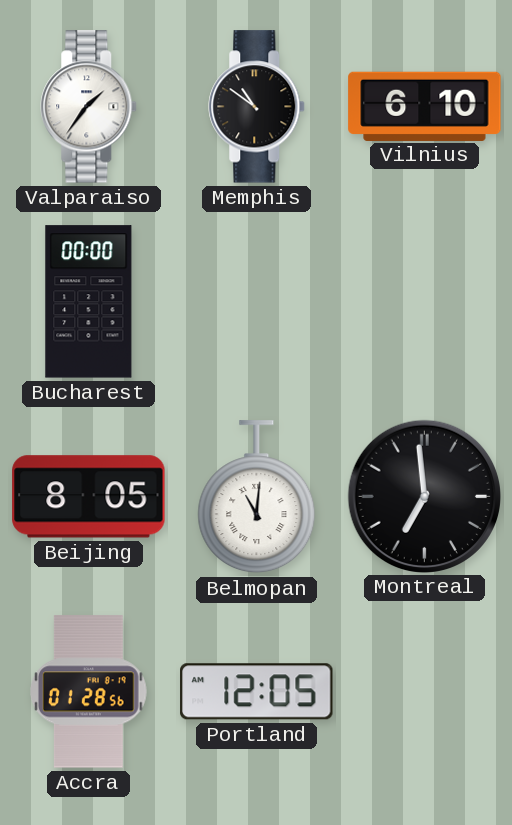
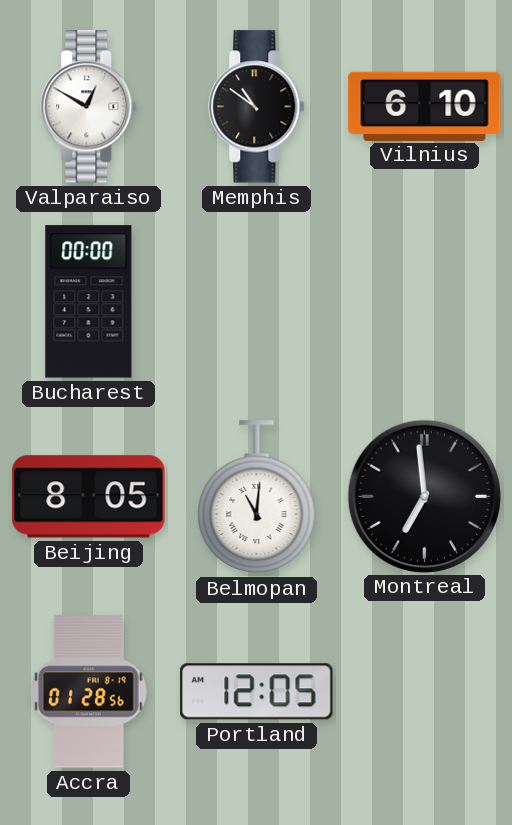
Valparaiso: 1:36 -> 12:50 (89, 107)
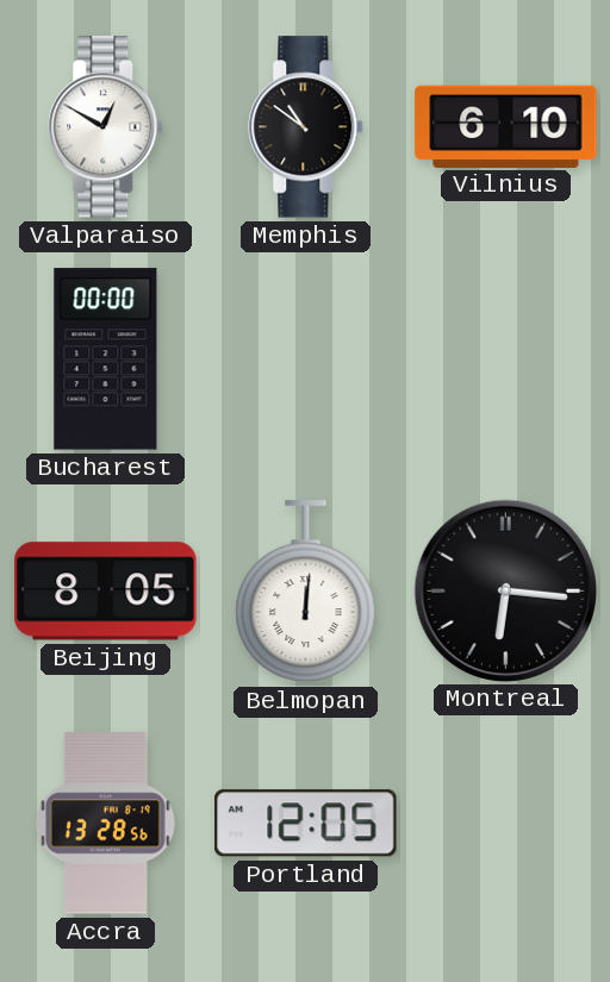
Belmopan: 11:01 -> 12:01 (306, 592)
Montreal: 6:59 -> 6:16 (505, 590)
Accra: 01:28 -> 13:28 (106, 824)
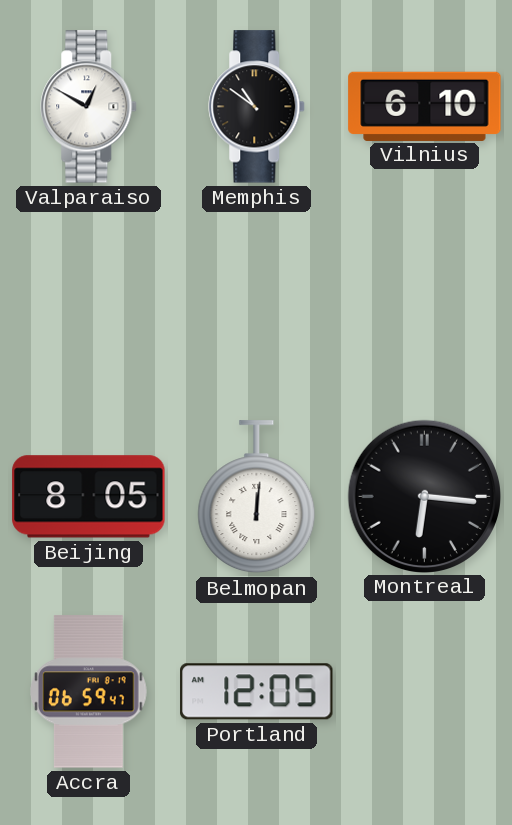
Bucharest: 00:00 -> none (106, 359)
Accra: 13:28 -> 06:59 (89, 692)
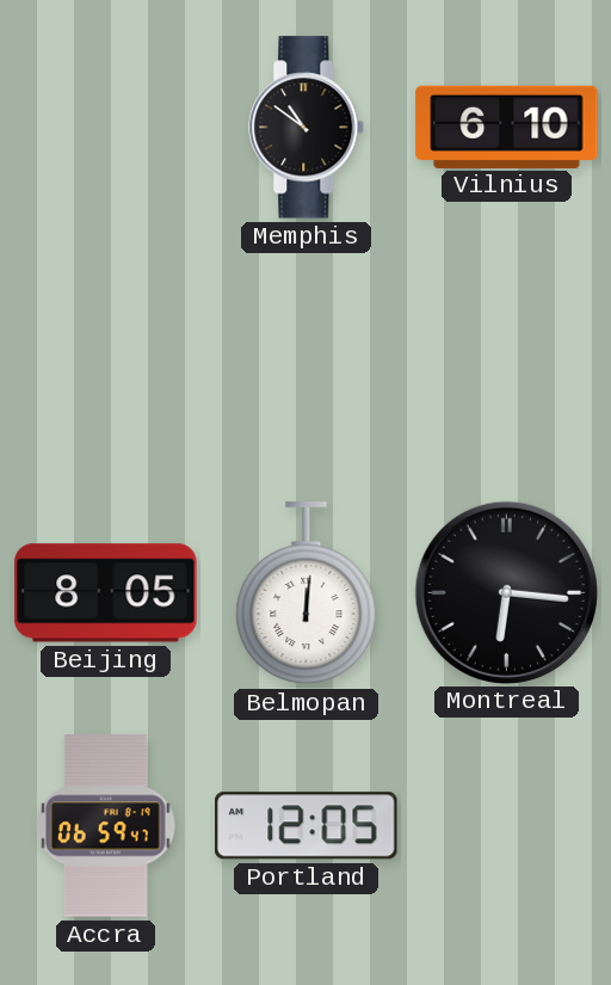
Valparaiso: 12:50 -> none (89, 107)
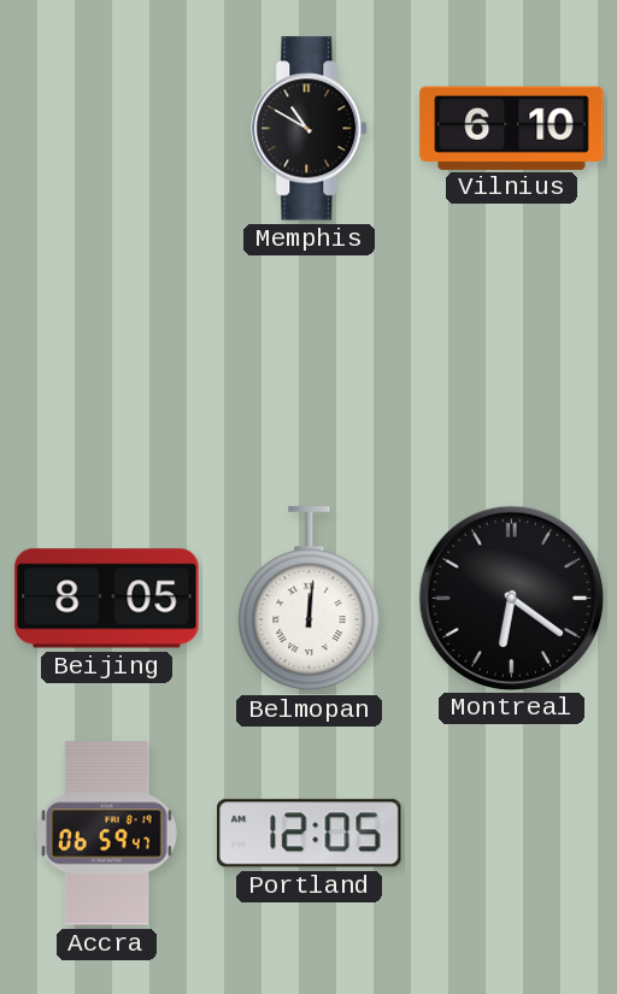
Memphis: 10:51 -> 10:50 (310, 129)
Montreal: 6:16 -> 6:21 (511, 598)
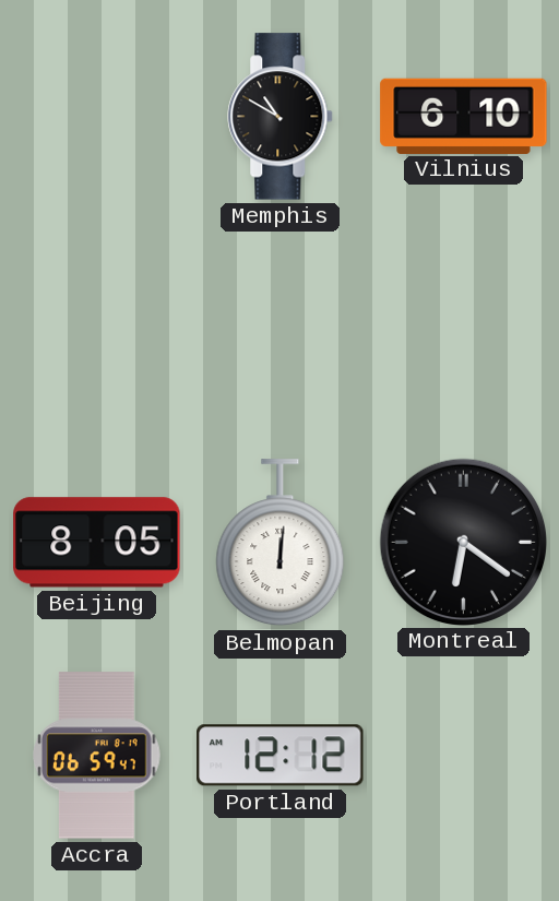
Portland: 12:05 -> 12:12 (281, 756)
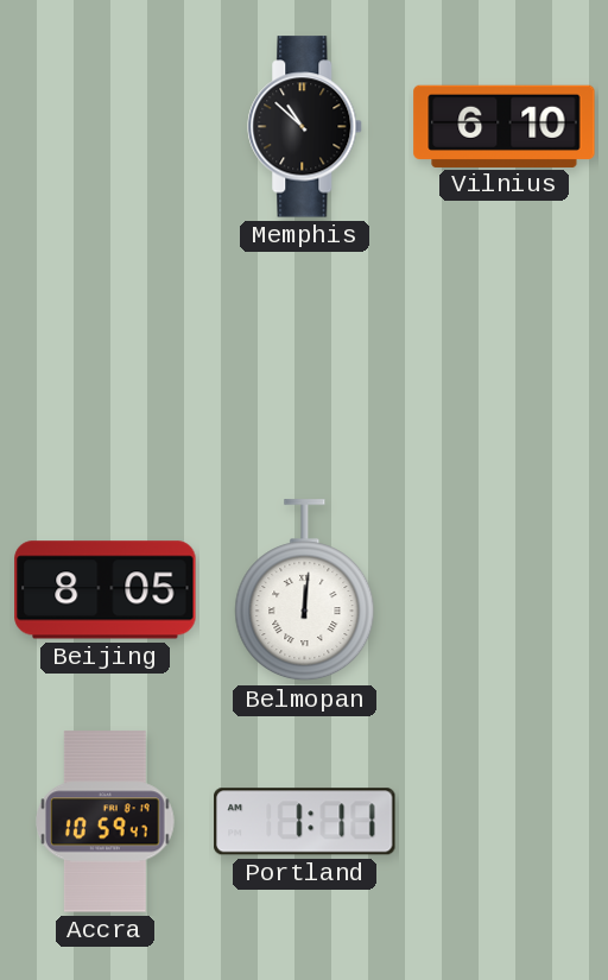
Memphis: 10:50 -> 10:52 (305, 127)
Montreal: 6:21 -> none (463, 542)
Accra: 06:59 -> 10:59 (106, 822)
Portland: 12:12 -> 1:11 (305, 822)
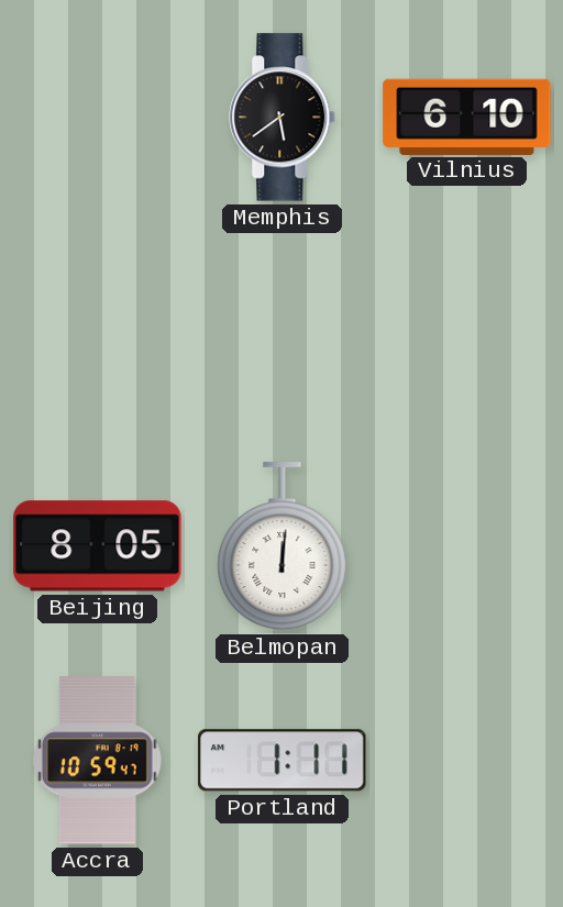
Memphis: 10:52 -> 5:39 (283, 118)
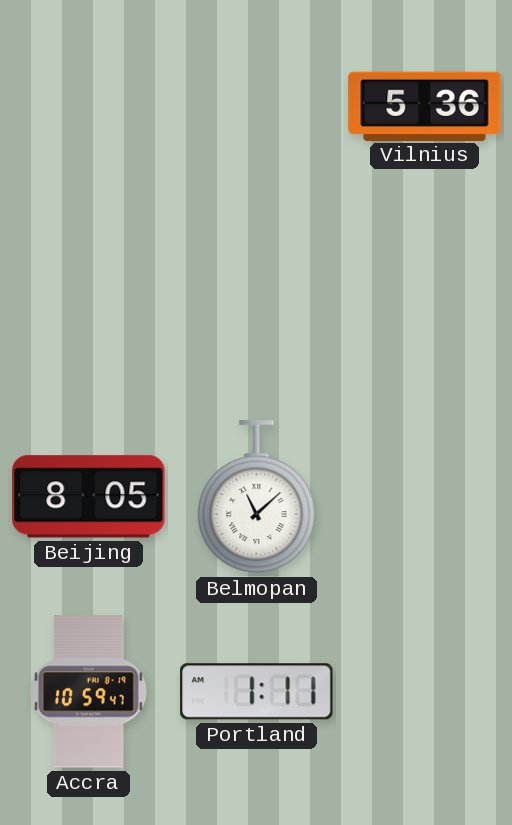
Memphis: 5:39 -> none (283, 118)
Vilnius: 6:10 -> 5:36 (425, 106)
Belmopan: 12:01 -> 11:08 (257, 497)
